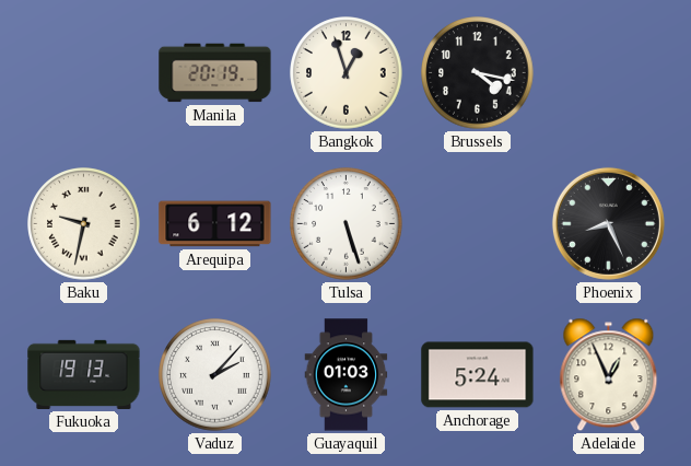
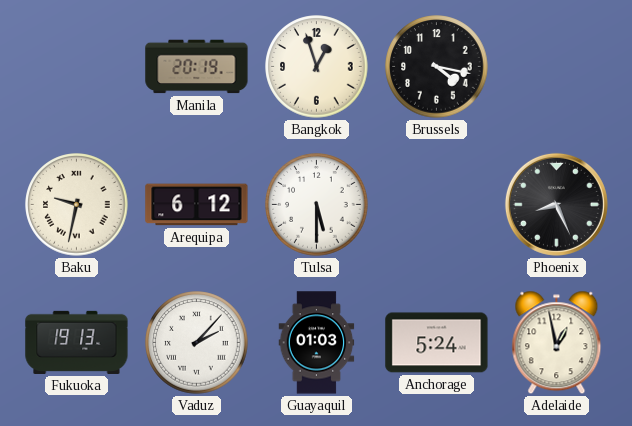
Tulsa: 5:27 -> 5:30 (317, 205)
Adelaide: 12:56 -> 12:58 (557, 343)
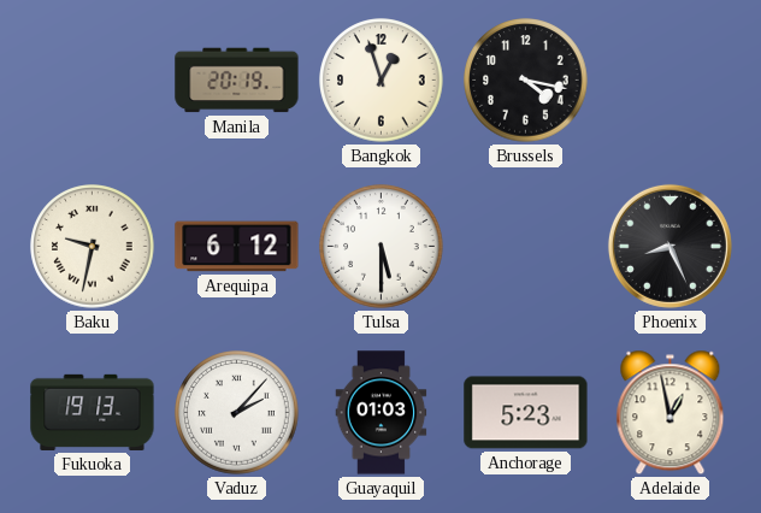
Anchorage: 5:24 -> 5:23 (526, 413)
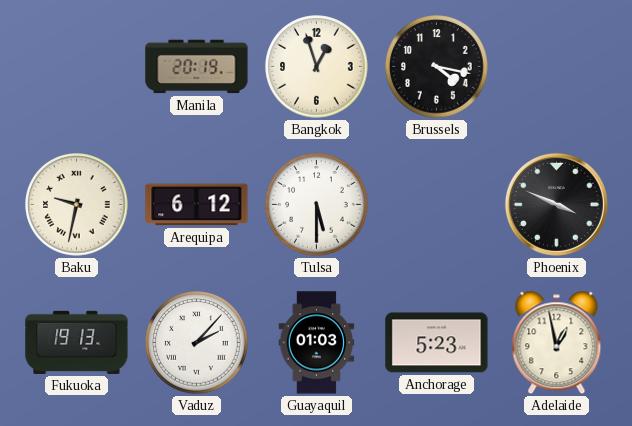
Phoenix: 8:26 -> 3:49 (556, 204)
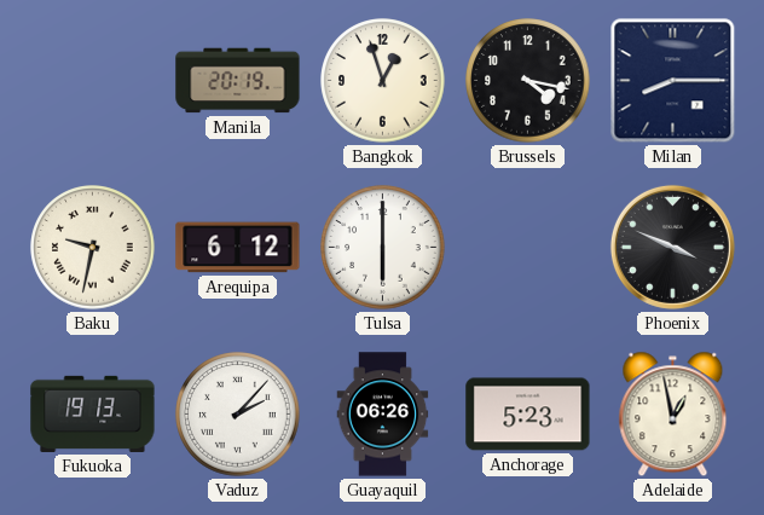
Milan: none -> 8:15 (673, 81)
Tulsa: 5:30 -> 6:00 (383, 248)
Guayaquil: 01:03 -> 06:26 (383, 415)
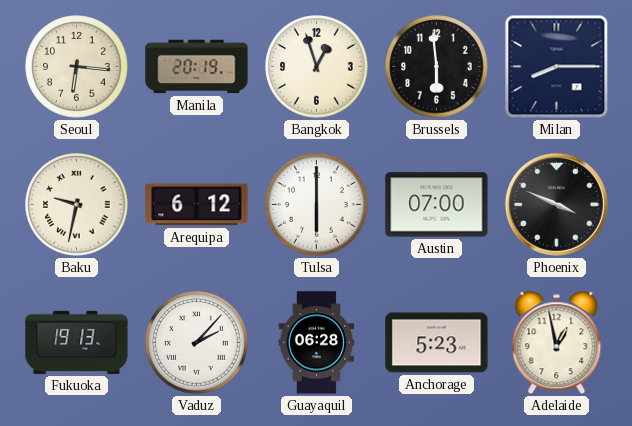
Seoul: none -> 6:16 (77, 67)
Brussels: 4:17 -> 5:59 (437, 67)
Austin: none -> 07:00 (437, 205)
Guayaquil: 06:26 -> 06:28 (317, 343)
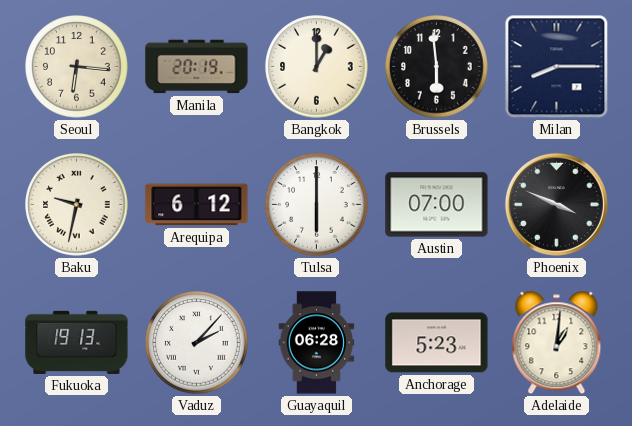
Bangkok: 12:57 -> 1:00 (317, 67)
Adelaide: 12:58 -> 1:01 (557, 343)
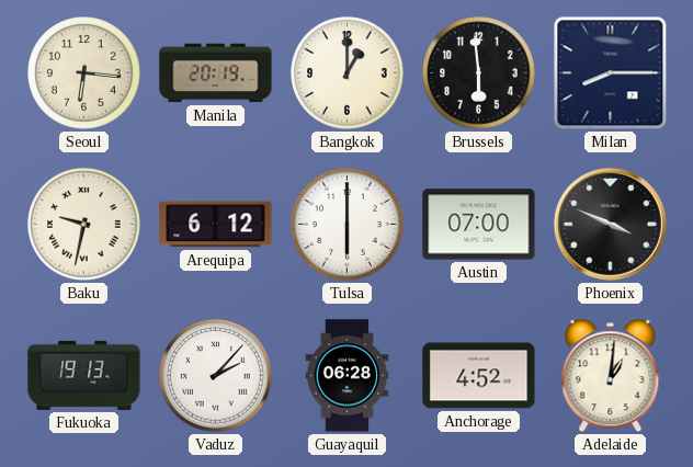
Anchorage: 5:23 -> 4:52 (479, 376)
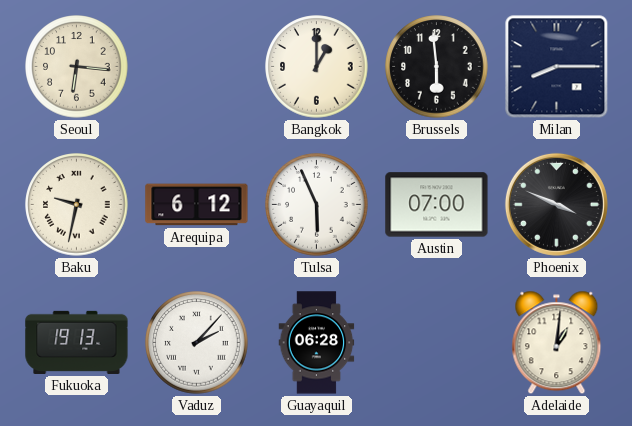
Manila: 20:19 -> none (216, 73)
Tulsa: 6:00 -> 5:56 (317, 205)
Anchorage: 4:52 -> none (479, 376)
